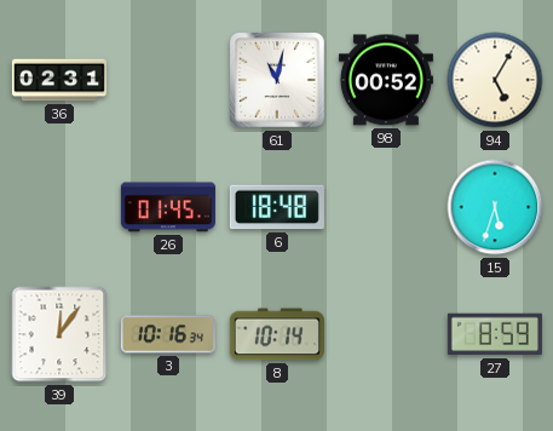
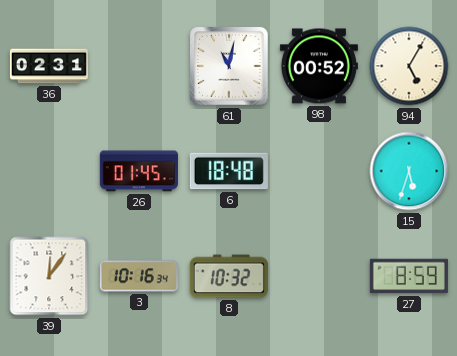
8: 10:14 -> 10:32 (229, 276)
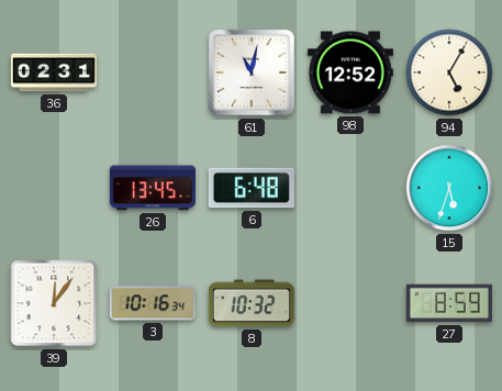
98: 00:52 -> 12:52 (350, 72)
26: 01:45 -> 13:45 (153, 188)
6: 18:48 -> 6:48 (252, 188)
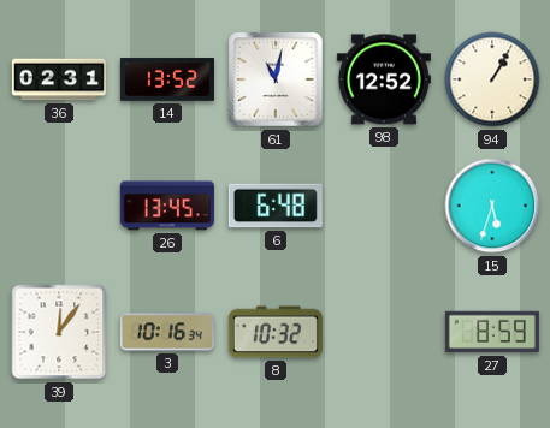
14: none -> 13:52 (167, 79)
94: 5:05 -> 1:05 (492, 79)
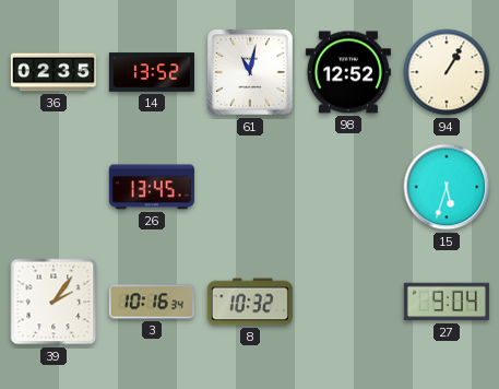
36: 02:31 -> 02:35 (54, 72)
6: 6:48 -> none (276, 206)
39: 12:06 -> 2:06 (54, 302)
27: 8:59 -> 9:04 (447, 302)
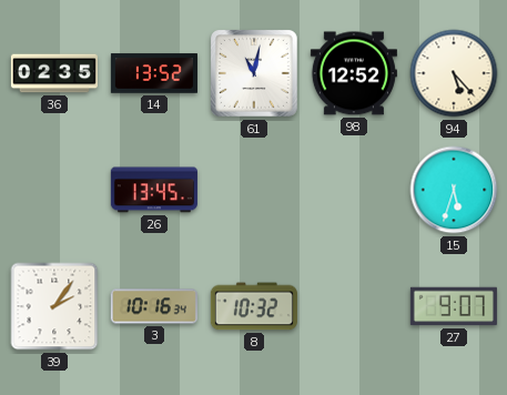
94: 1:05 -> 5:23 (454, 73)
27: 9:04 -> 9:07 (454, 306)
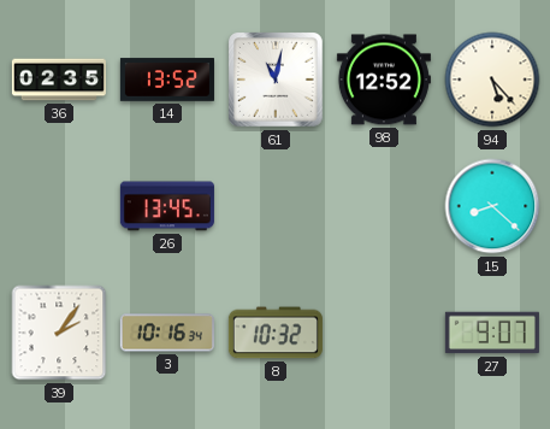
15: 5:33 -> 8:22 (492, 206)
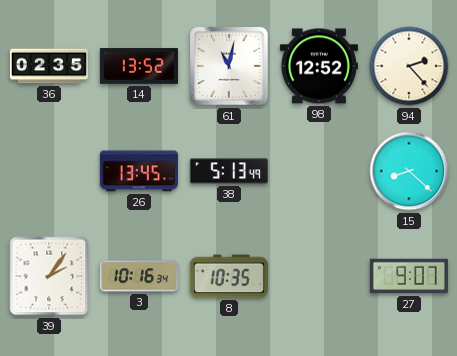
94: 5:23 -> 2:23 (409, 66)
38: none -> 5:13 (229, 171)
8: 10:32 -> 10:35 (229, 276)
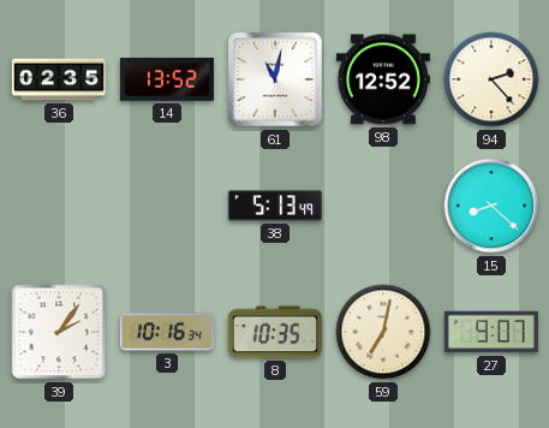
26: 13:45 -> none (139, 171)
59: none -> 7:02 (383, 332)
